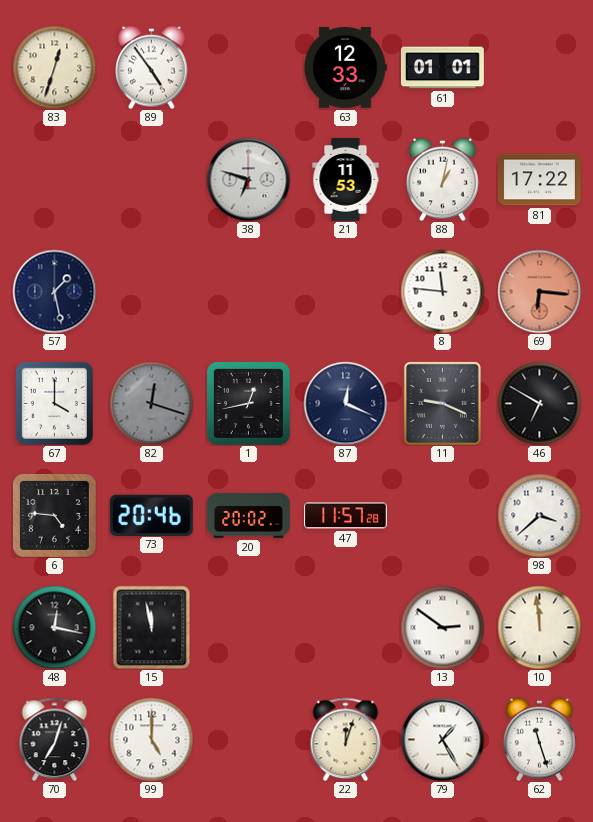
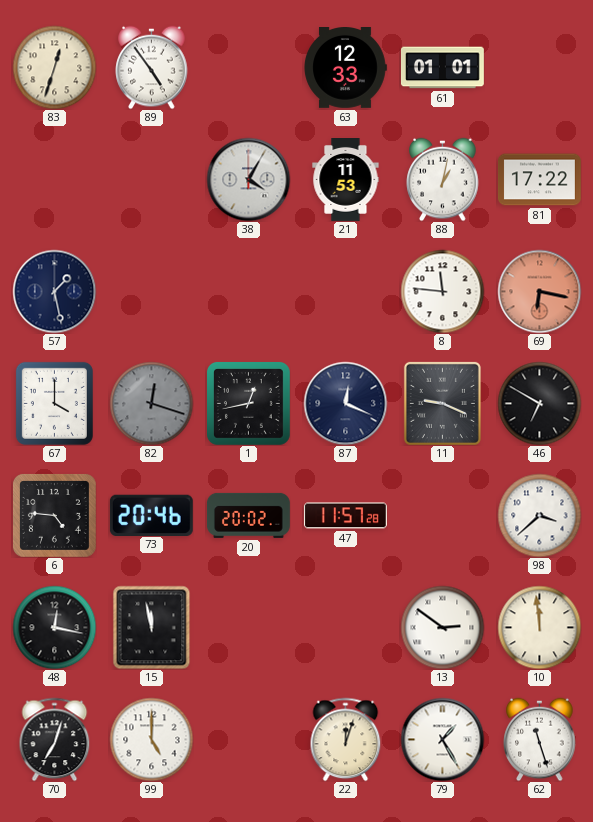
38: 6:48 -> 4:05 (248, 179)
69: 6:16 -> 6:17 (539, 291)
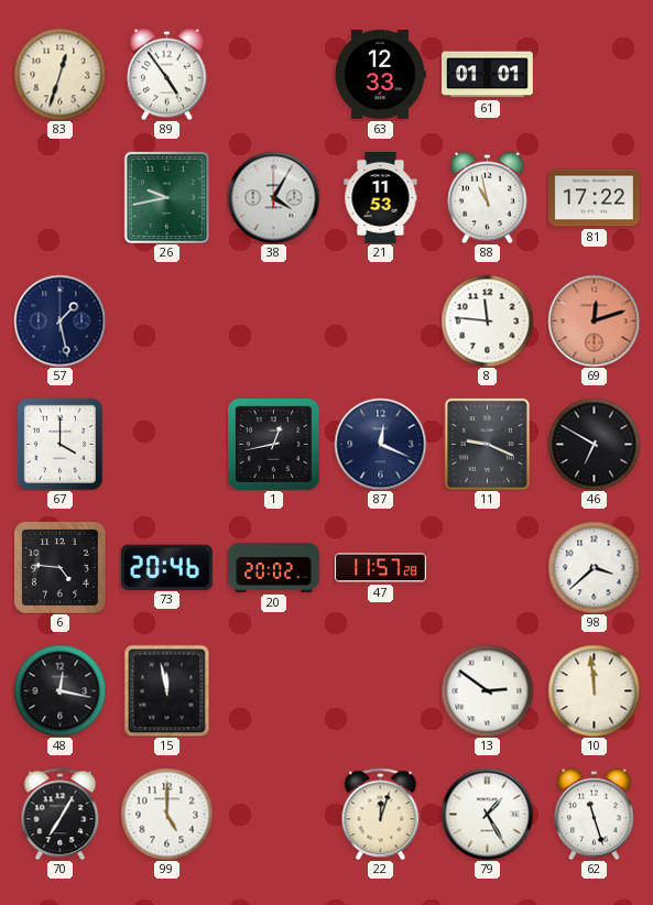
26: none -> 9:43 (166, 197)
88: 1:02 -> 10:58 (488, 197)
69: 6:17 -> 12:12 (594, 320)
82: 12:18 -> none (151, 403)
70: 7:03 -> 7:05 (61, 814)
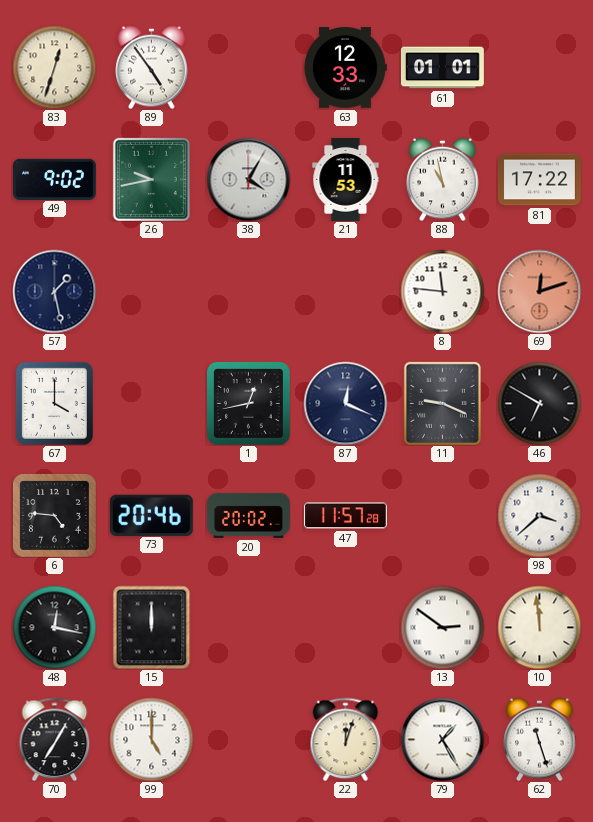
49: none -> 9:02 (54, 179)
15: 11:58 -> 12:00 (152, 627)
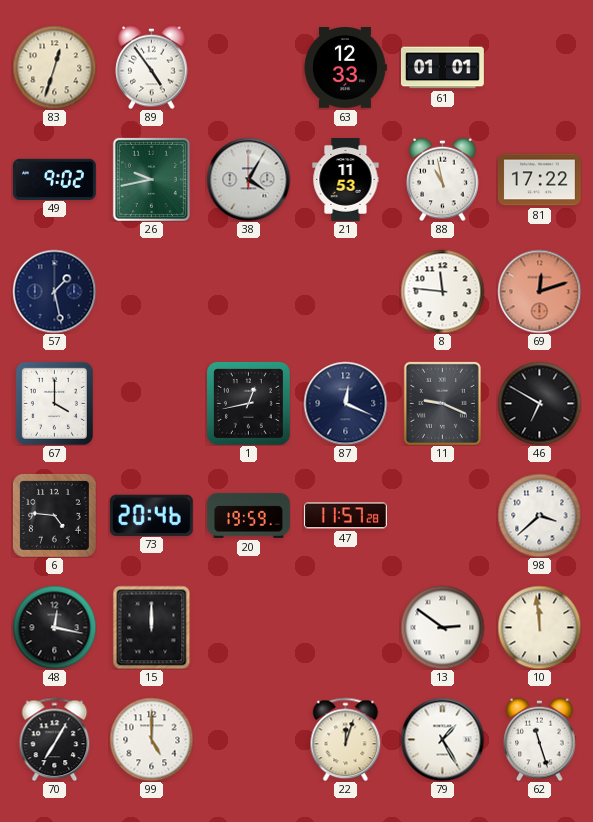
20: 20:02 -> 19:59 (248, 515)
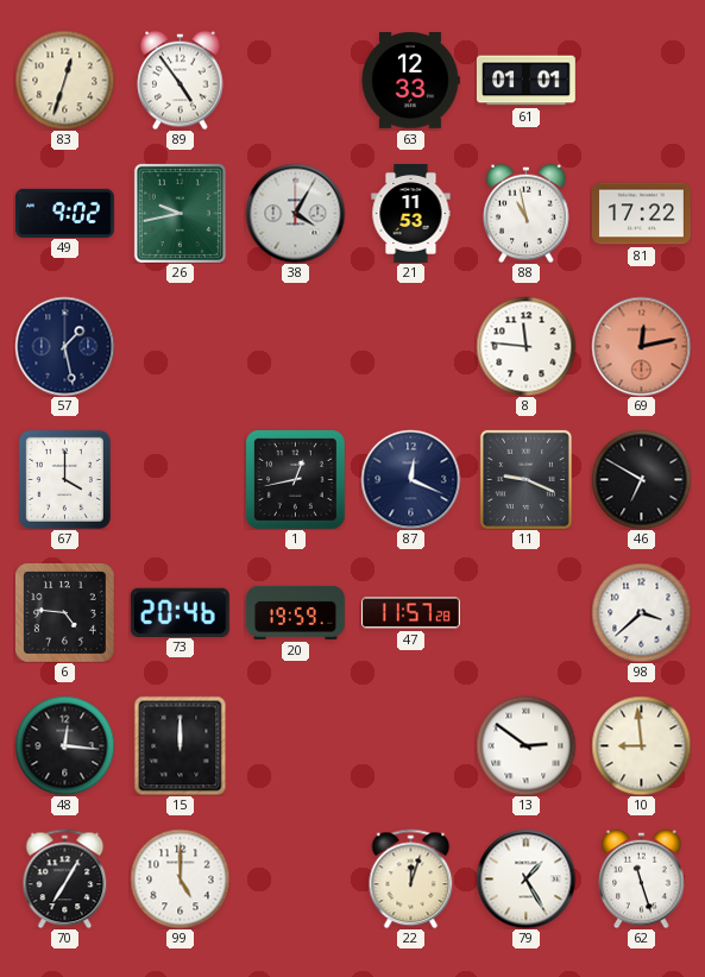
69: 12:12 -> 12:13 (641, 346)
48: 12:17 -> 12:16 (64, 745)
10: 11:59 -> 8:59 (641, 745)
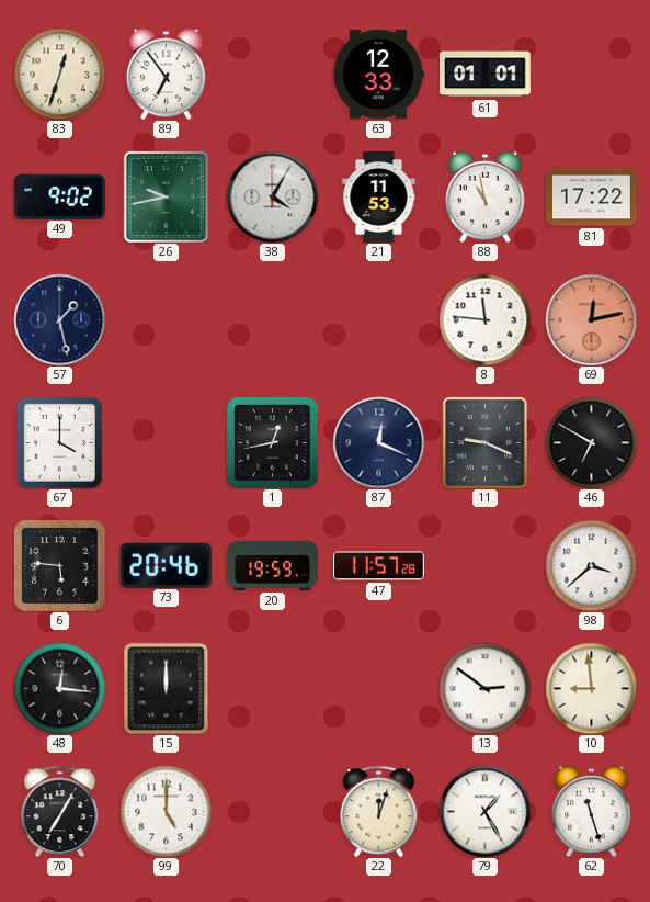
89: 4:54 -> 6:54 (167, 74)
6: 4:46 -> 5:46 (59, 565)
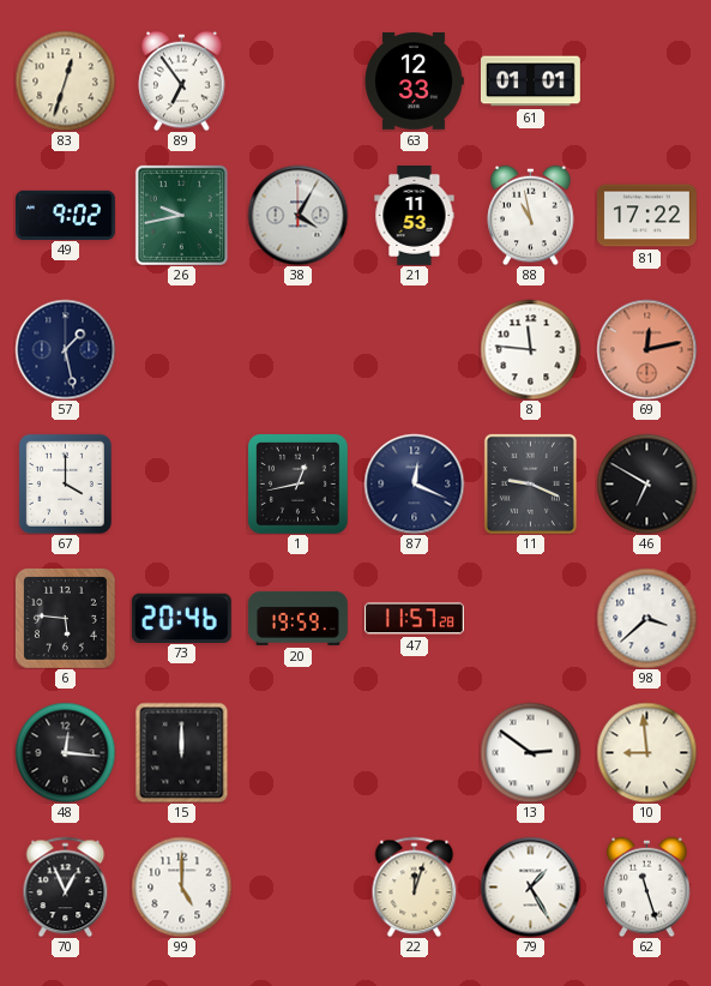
70: 7:05 -> 12:56 (66, 886)
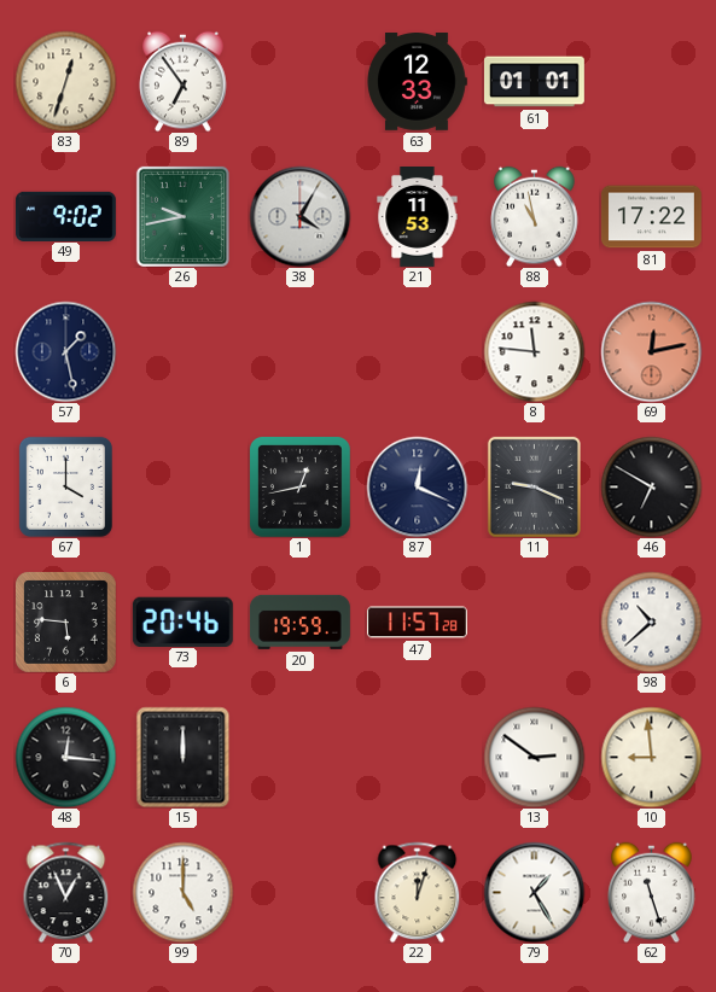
98: 3:38 -> 10:38 (651, 622)
